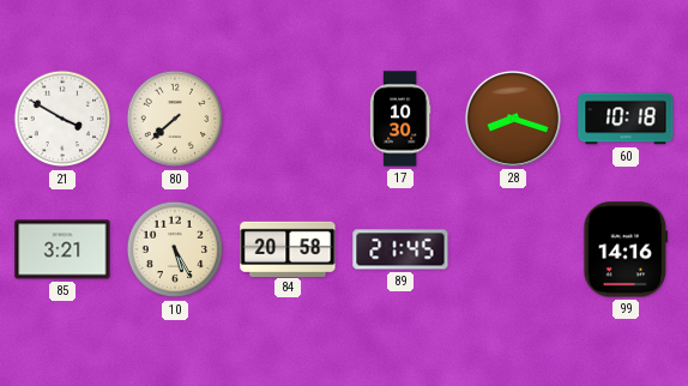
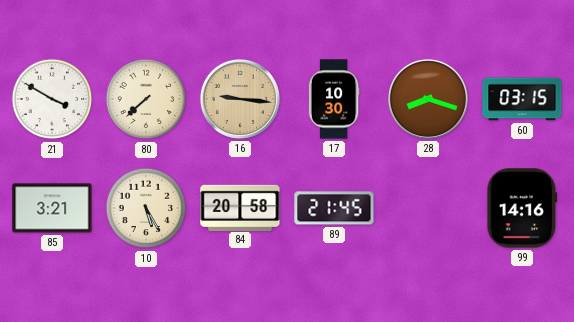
16: none -> 9:16 (240, 99)
60: 10:18 -> 03:15 (522, 99)
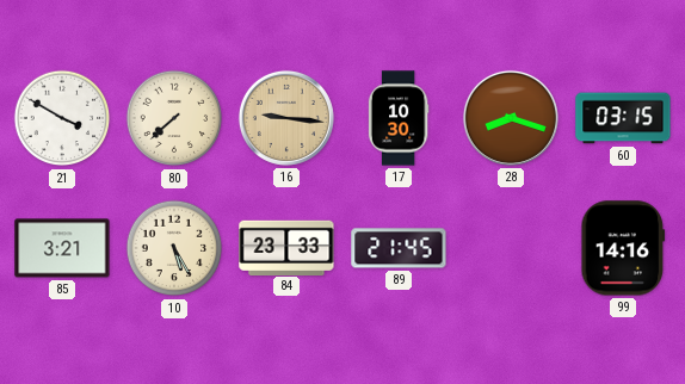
84: 20:58 -> 23:33 (286, 247)
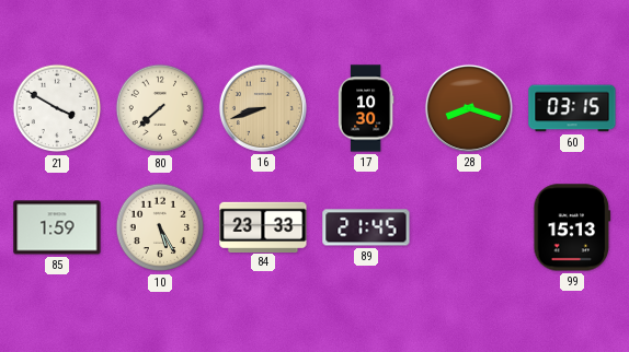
16: 9:16 -> 8:42 (263, 108)
85: 3:21 -> 1:59 (57, 227)
99: 14:16 -> 15:13 (572, 227)
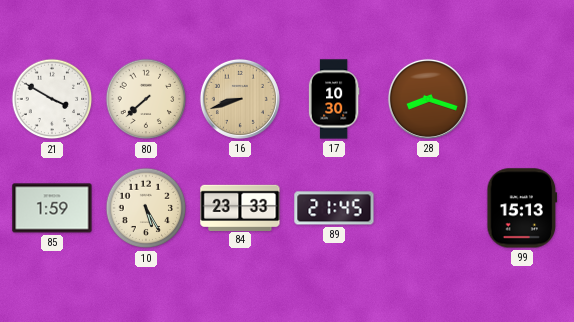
60: 03:15 -> none (572, 108)
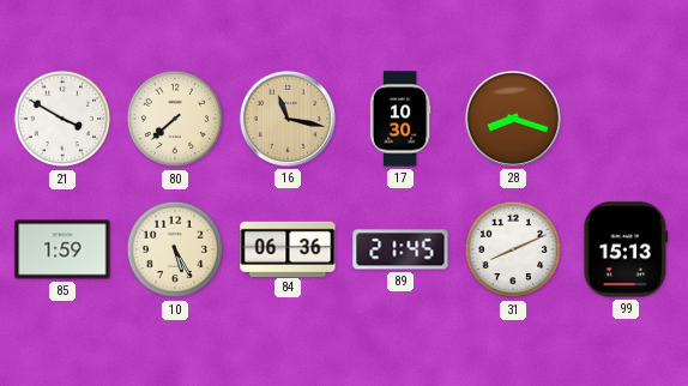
16: 8:42 -> 11:17 (288, 119)
84: 23:33 -> 06:36 (288, 248)
31: none -> 8:11 (513, 249)
